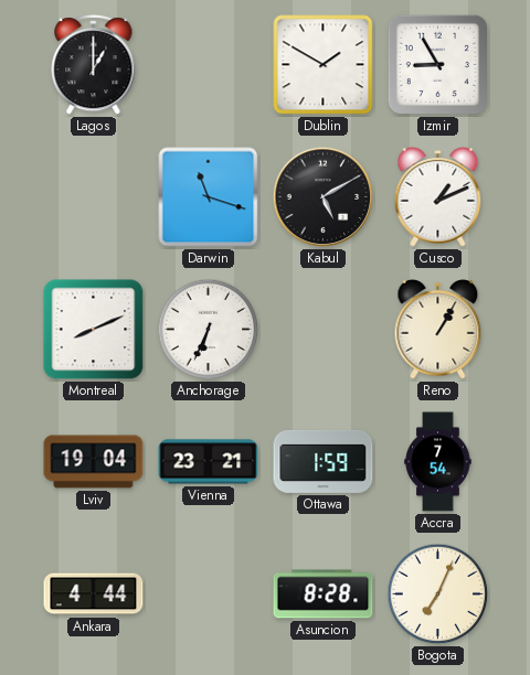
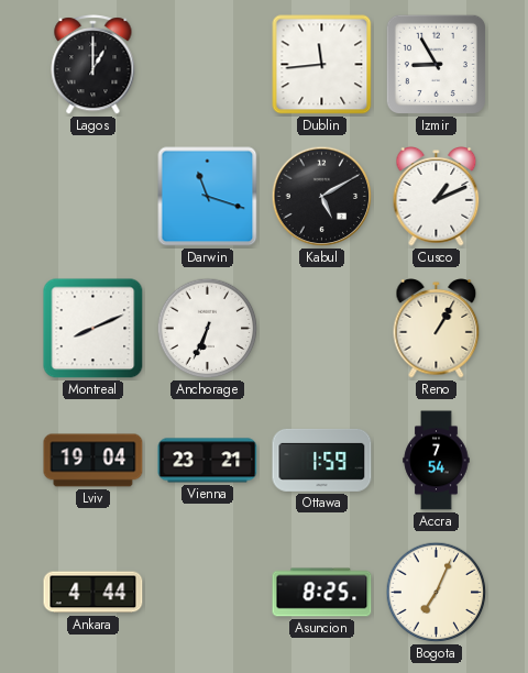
Dublin: 1:50 -> 11:44 (322, 65)
Asuncion: 8:28 -> 8:25 (322, 593)
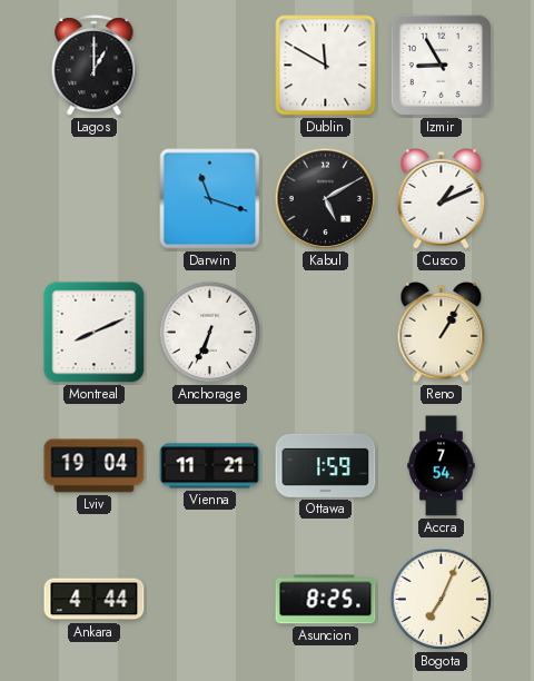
Dublin: 11:44 -> 11:50 (326, 66)
Vienna: 23:21 -> 11:21 (210, 466)
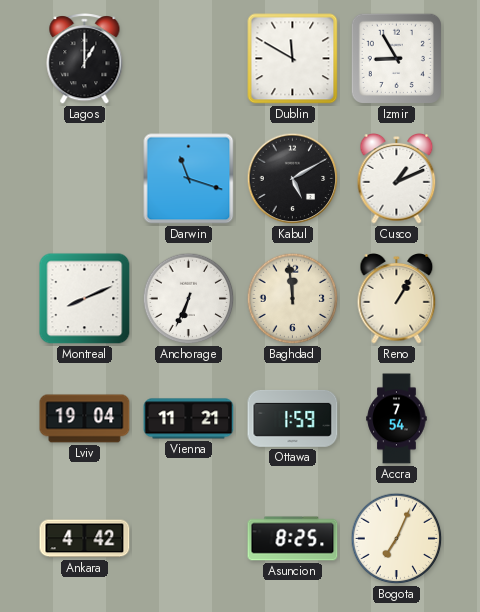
Baghdad: none -> 11:59 (293, 299)
Ankara: 4:44 -> 4:42 (85, 539)
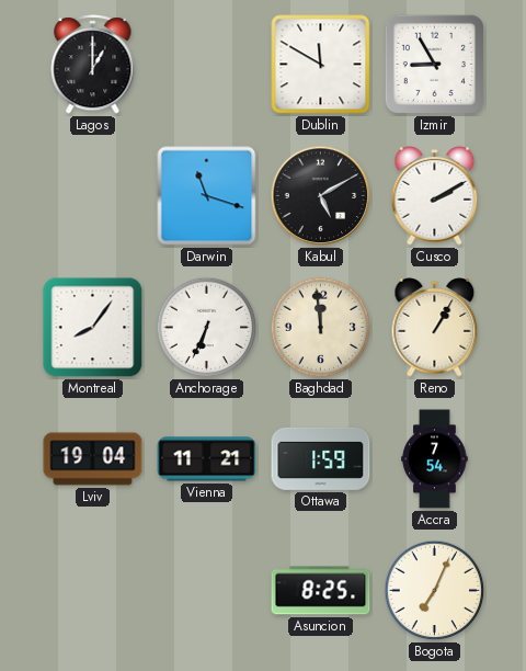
Cusco: 1:11 -> 2:10 (435, 196)
Montreal: 8:11 -> 8:06 (93, 328)
Ankara: 4:42 -> none (85, 539)
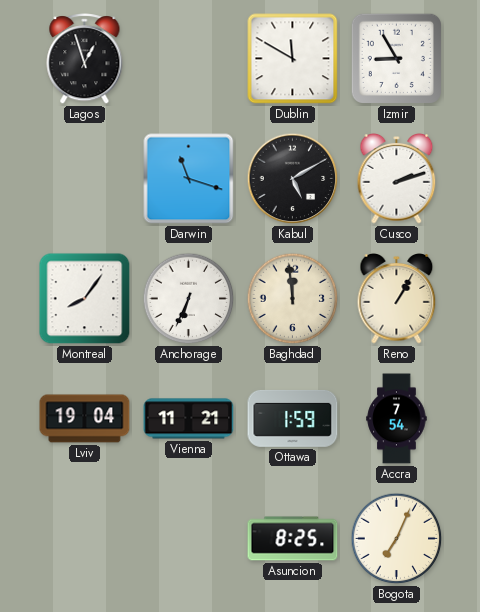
Lagos: 1:00 -> 12:57 (85, 59)
Cusco: 2:10 -> 2:12 (397, 179)
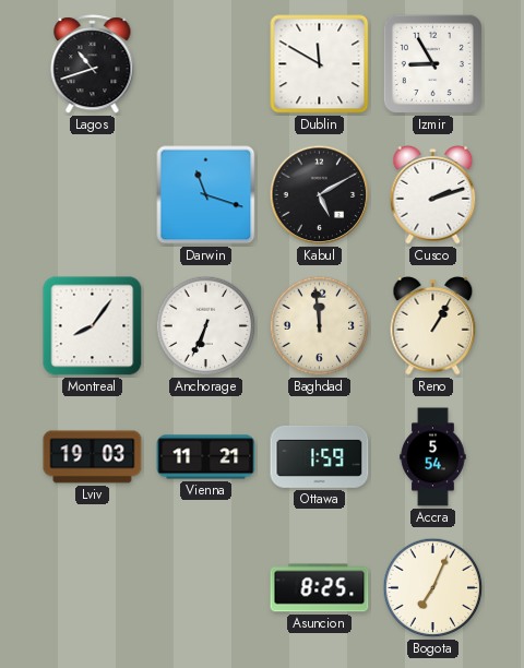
Lagos: 12:57 -> 10:42 (93, 64)
Lviv: 19:04 -> 19:03 (93, 457)
Accra: 7:54 -> 5:54 (433, 457)
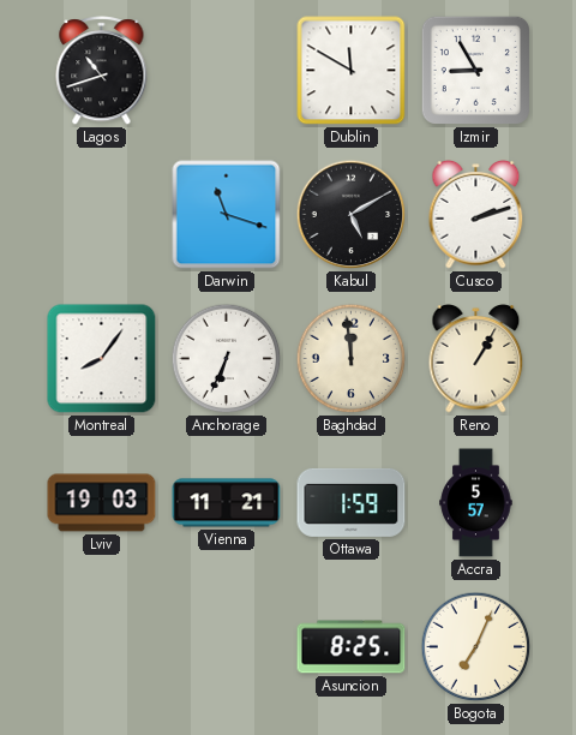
Accra: 5:54 -> 5:57 (476, 503)
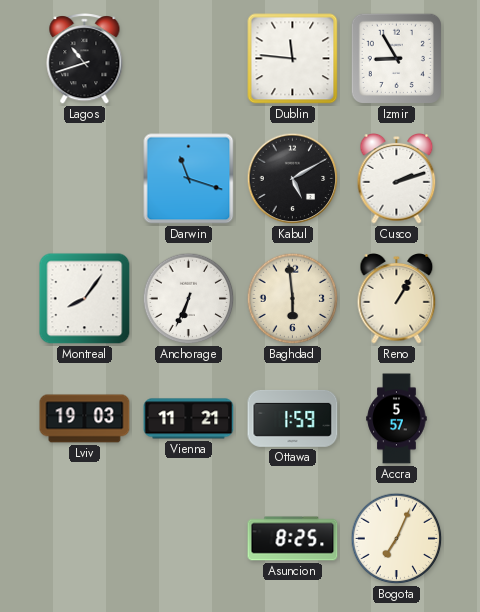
Dublin: 11:50 -> 11:46 (293, 59)
Baghdad: 11:59 -> 5:59 (293, 299)
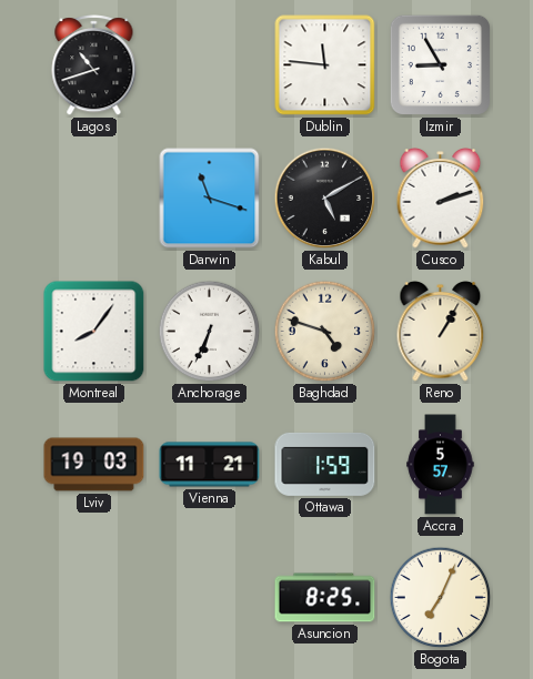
Baghdad: 5:59 -> 4:48 (325, 332)
